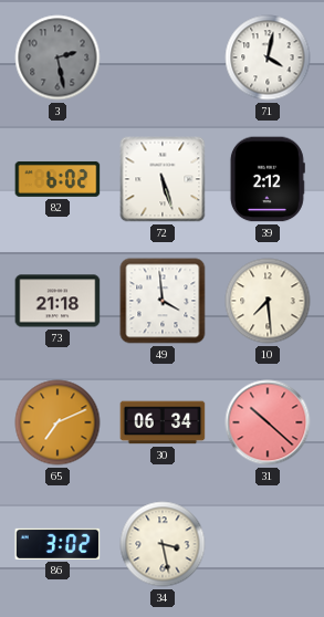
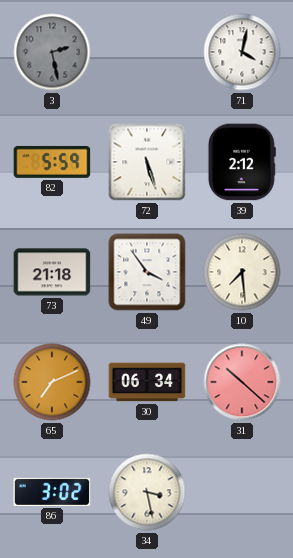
82: 6:02 -> 5:59 (52, 162)
49: 3:59 -> 3:54 (147, 272)
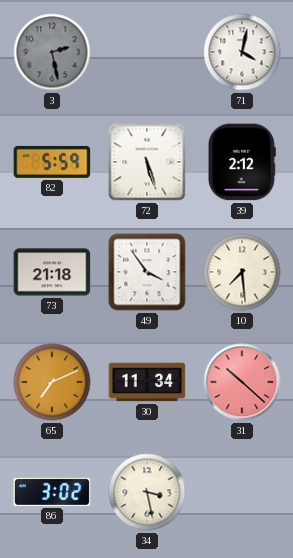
30: 06:34 -> 11:34 (147, 382)
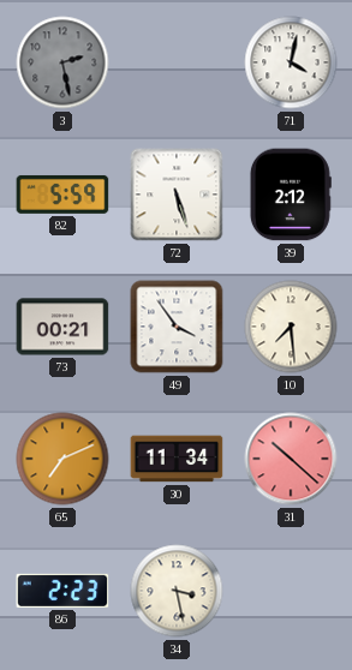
73: 21:18 -> 00:21 (62, 327)
86: 3:02 -> 2:23 (62, 591)
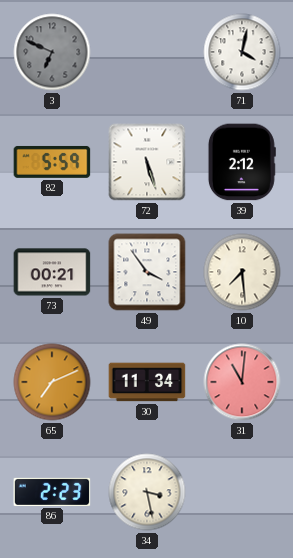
3: 2:28 -> 6:49 (52, 52)
31: 10:22 -> 11:01 (242, 382)
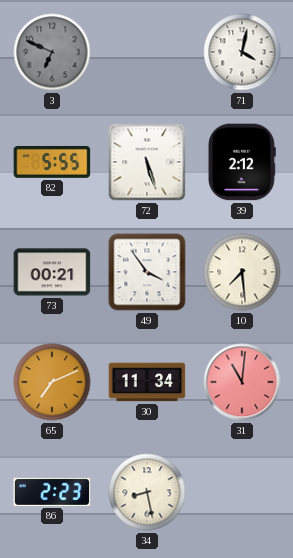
82: 5:59 -> 5:55 (52, 162)
34: 3:28 -> 8:28 (147, 492)
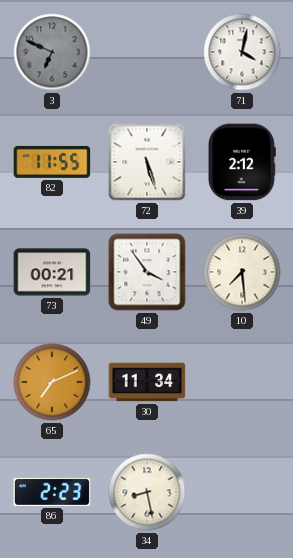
82: 5:55 -> 11:55 (52, 162)
31: 11:01 -> none (242, 382)
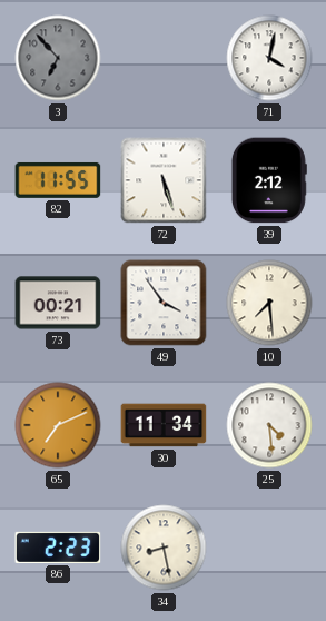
3: 6:49 -> 6:53 (58, 58)
25: none -> 4:29 (269, 425)
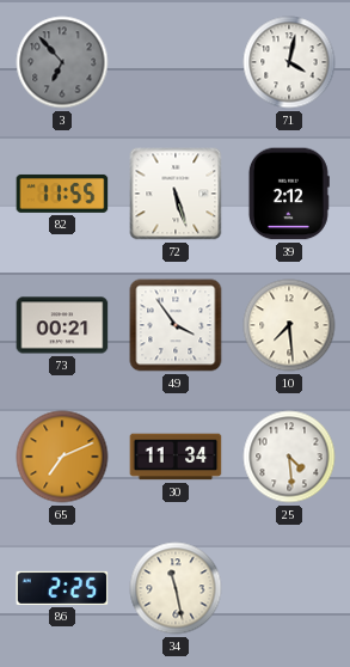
86: 2:23 -> 2:25 (62, 588)
34: 8:28 -> 11:28 (176, 588)
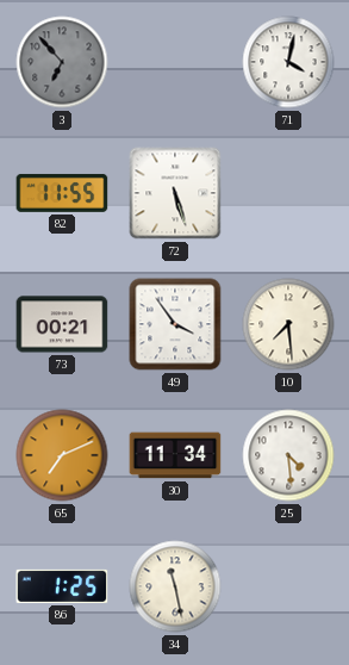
39: 2:12 -> none (289, 194)
86: 2:25 -> 1:25 (62, 586)
